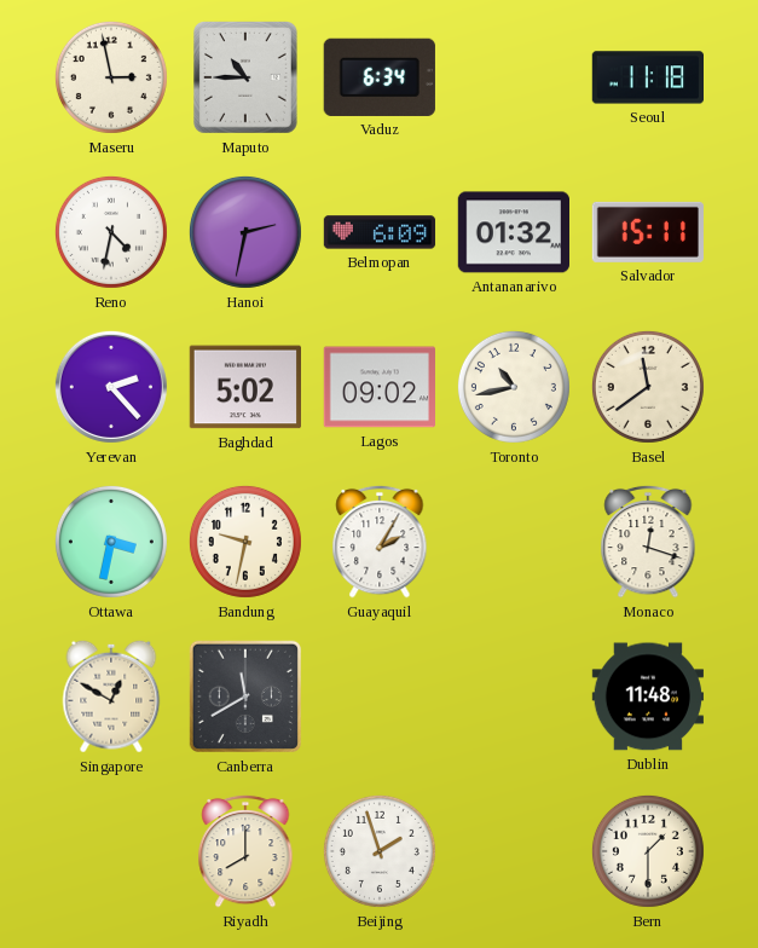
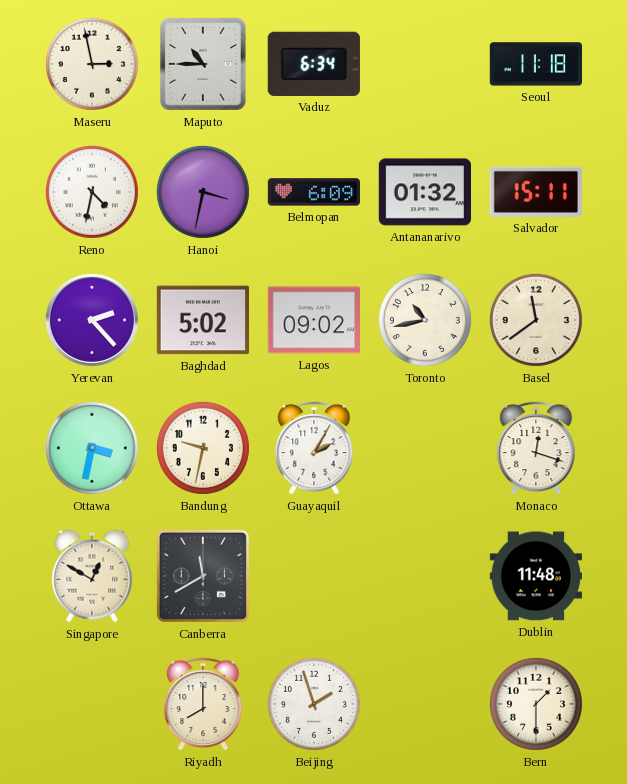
Hanoi: 2:32 -> 3:32 (203, 192)
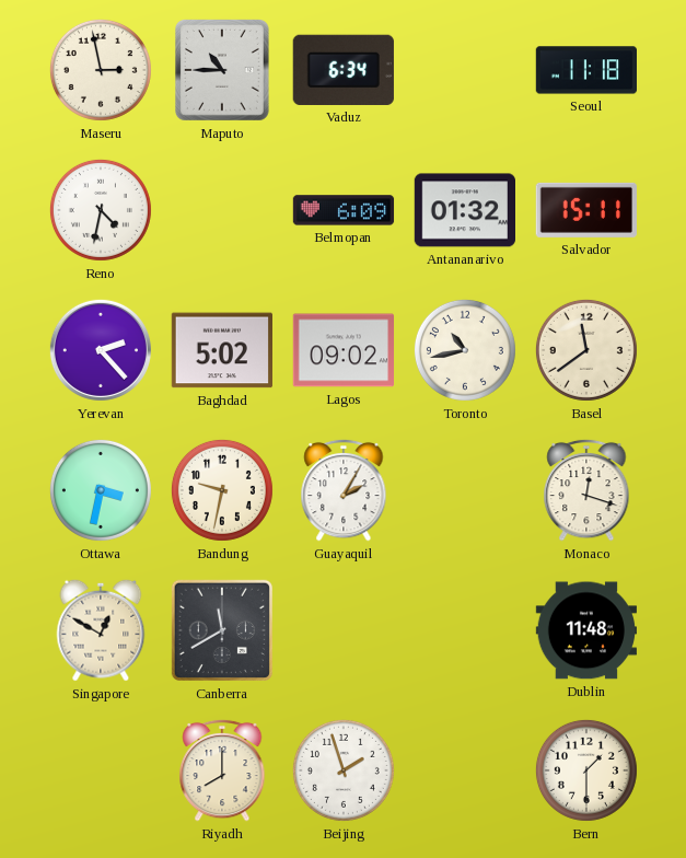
Hanoi: 3:32 -> none (203, 192)
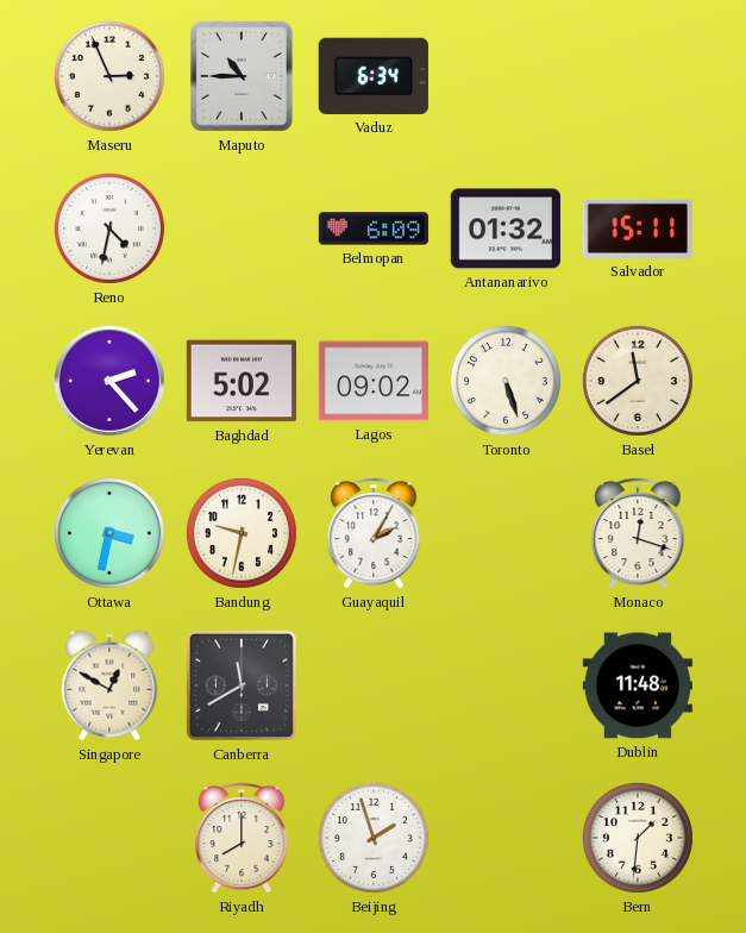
Maseru: 2:58 -> 2:56 (109, 76)
Seoul: 11:18 -> none (585, 70)
Toronto: 10:43 -> 5:27 (506, 381)
Bern: 1:30 -> 1:31 (638, 838)
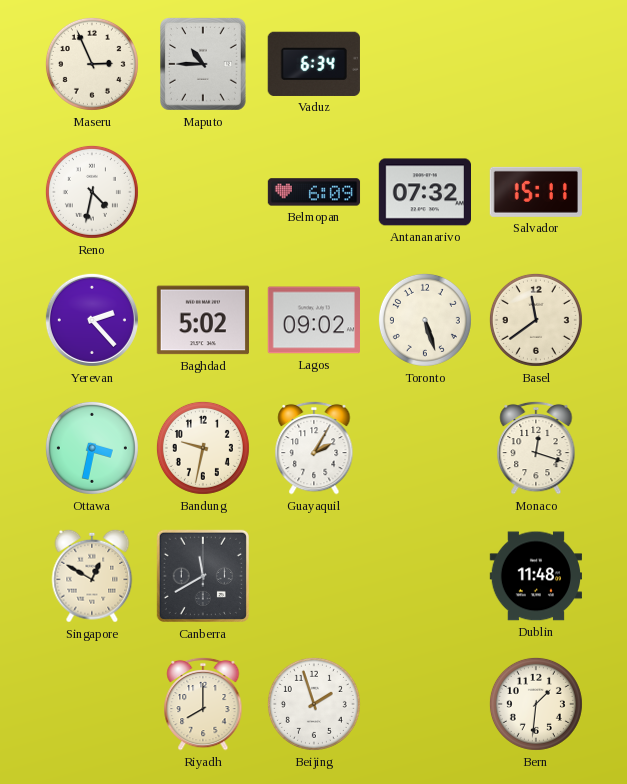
Antananarivo: 01:32 -> 07:32 (424, 192)
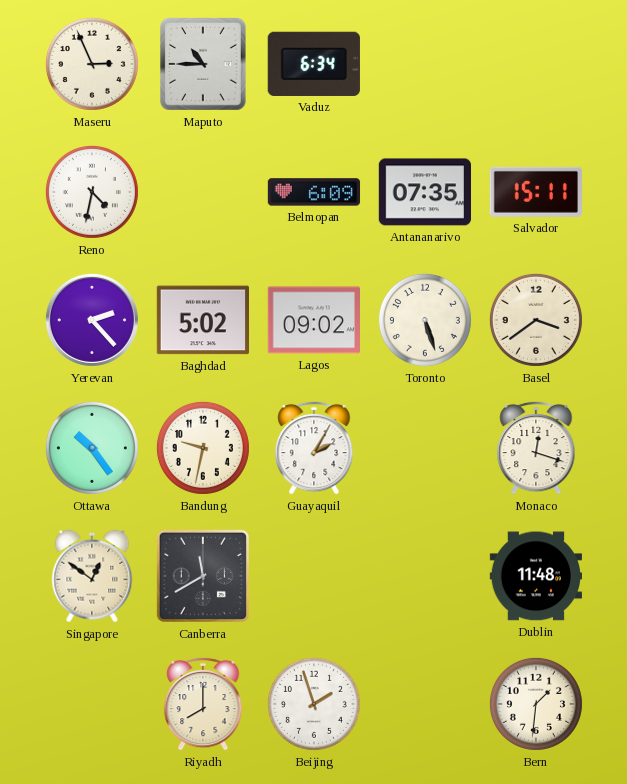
Antananarivo: 07:32 -> 07:35 (424, 192)
Basel: 11:39 -> 3:39 (536, 320)
Ottawa: 3:32 -> 10:24 (92, 448)
Singapore: 12:50 -> 12:51 (92, 576)
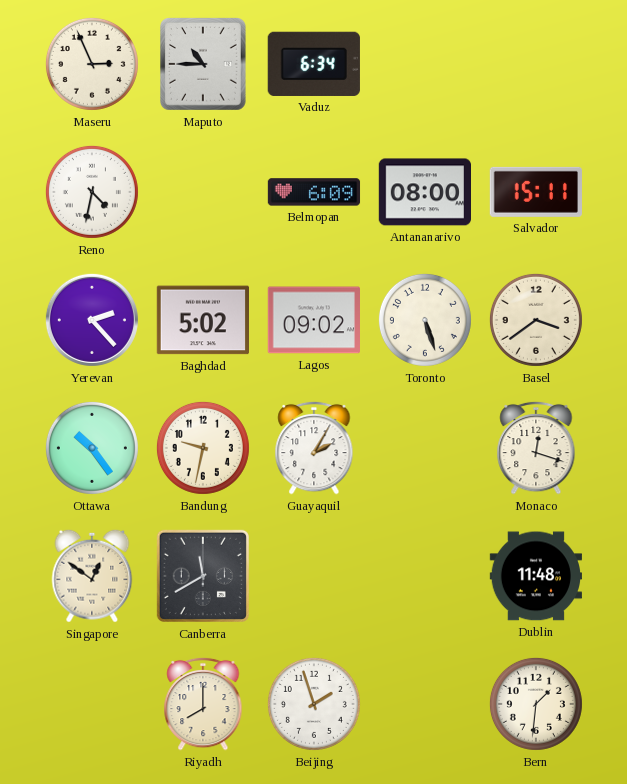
Antananarivo: 07:35 -> 08:00 (424, 192)
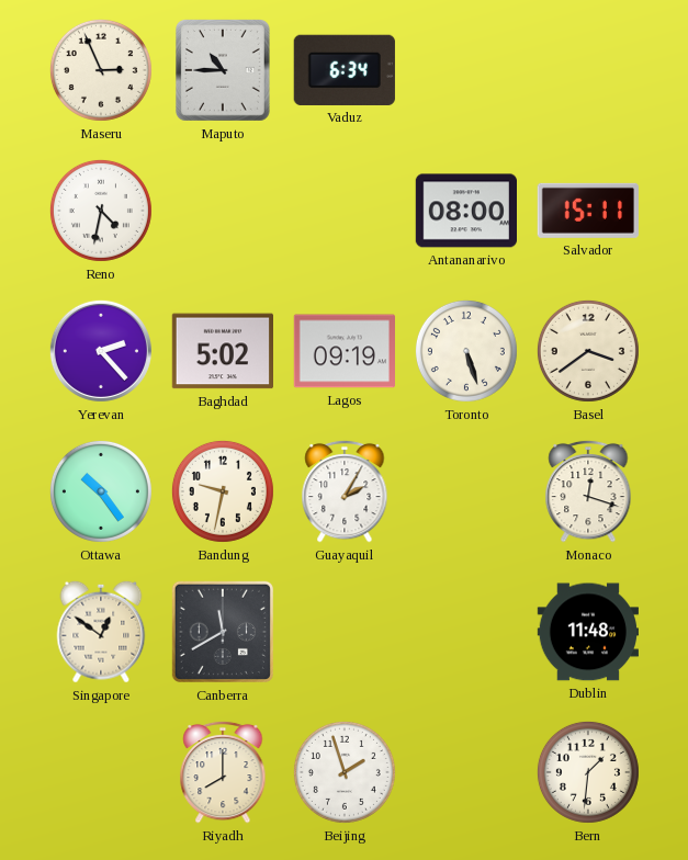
Belmopan: 6:09 -> none (314, 192)
Lagos: 09:02 -> 09:19 (343, 351)
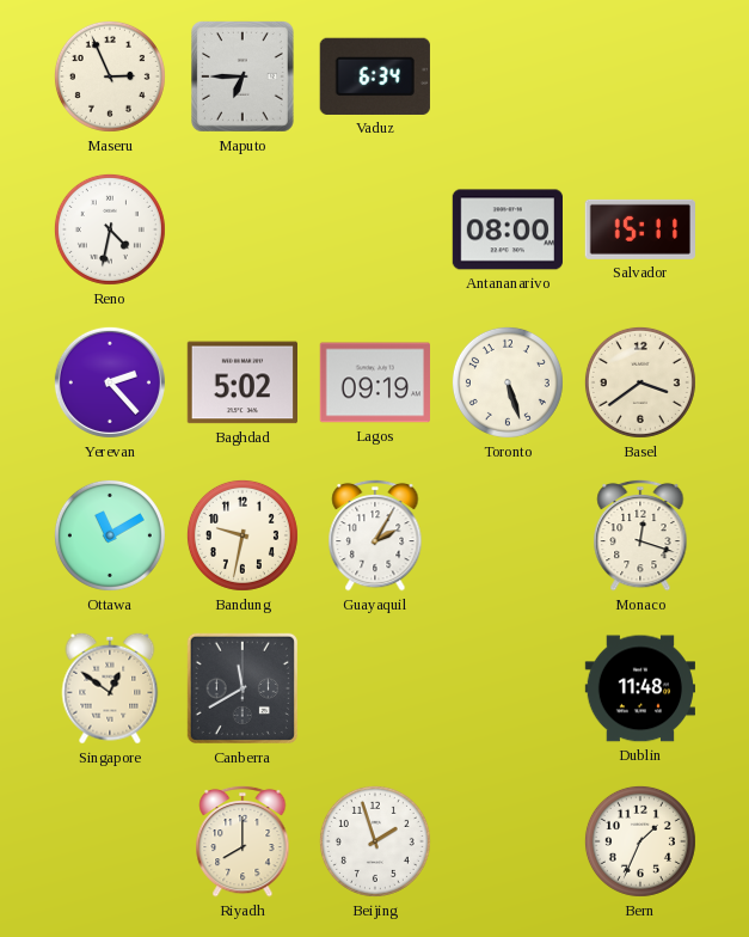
Maputo: 10:45 -> 6:45 (244, 78)
Ottawa: 10:24 -> 11:10 (110, 535)
Bern: 1:31 -> 1:34 (640, 841)
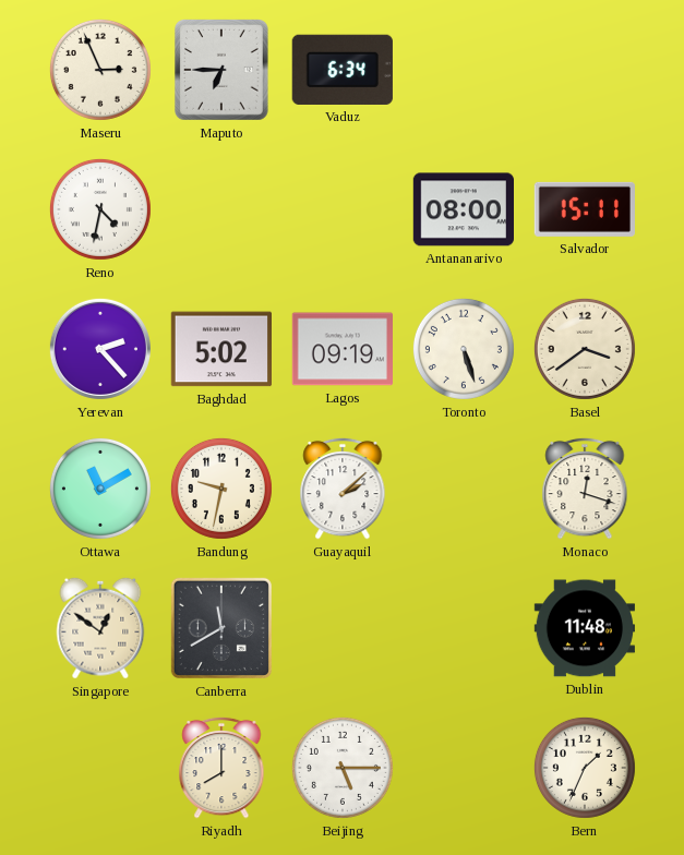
Guayaquil: 2:05 -> 2:08 (343, 489)
Beijing: 1:57 -> 5:15 (343, 768)
